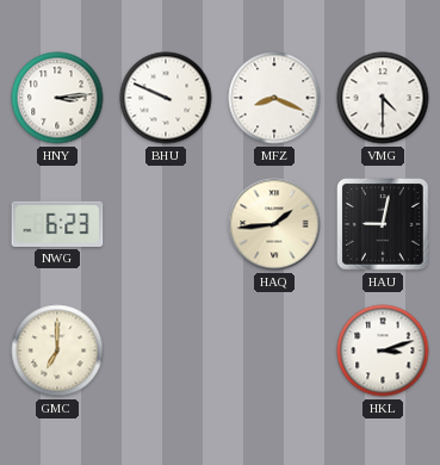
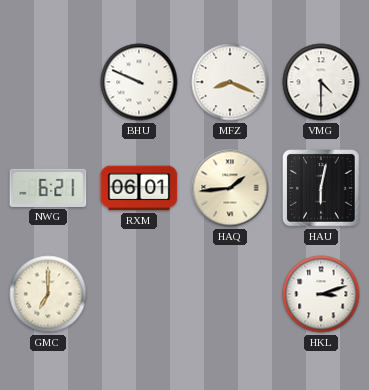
HNY: 3:14 -> none (57, 98)
NWG: 6:23 -> 6:21 (48, 188)
RXM: none -> 06:01 (139, 188)
HAU: 9:02 -> 6:02 (321, 188)
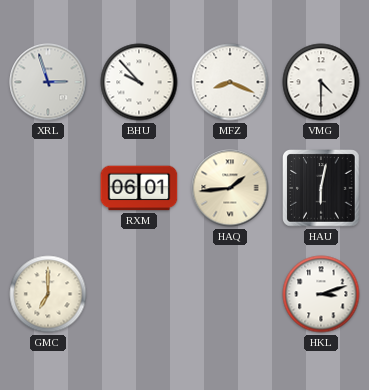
XRL: none -> 2:57 (48, 82)
BHU: 9:49 -> 9:53 (139, 82)
NWG: 6:21 -> none (48, 188)
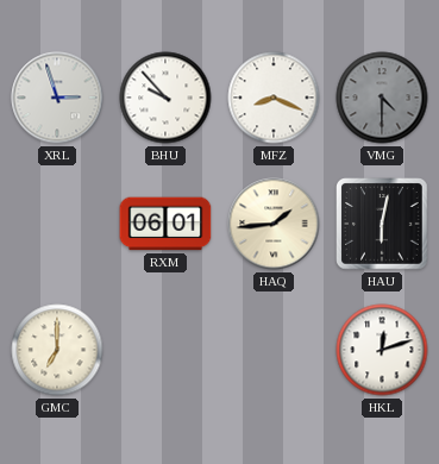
VMG dial: white -> grey (382, 98)
HKL: 3:12 -> 12:12 (382, 350)
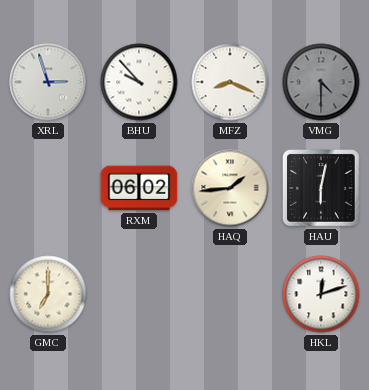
RXM: 06:01 -> 06:02 (139, 188)
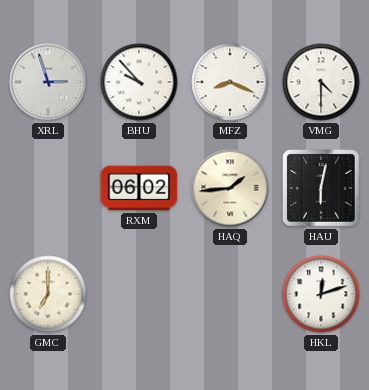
VMG dial: grey -> white (321, 82)
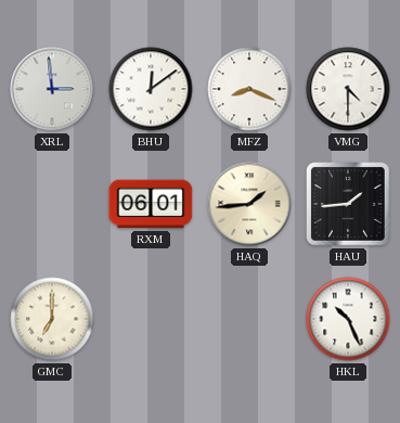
XRL: 2:57 -> 2:59 (52, 89)
BHU: 9:53 -> 12:09 (151, 89)
RXM: 06:02 -> 06:01 (151, 204)
HAU: 6:02 -> 1:44 (348, 204)
HKL: 12:12 -> 10:26 (348, 319)
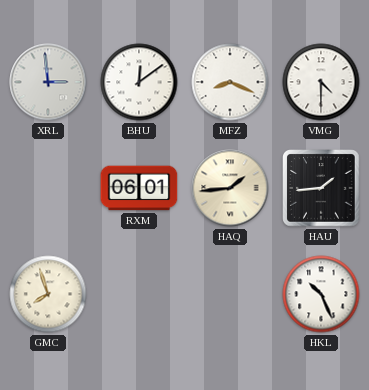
GMC: 7:00 -> 7:57 (48, 294)
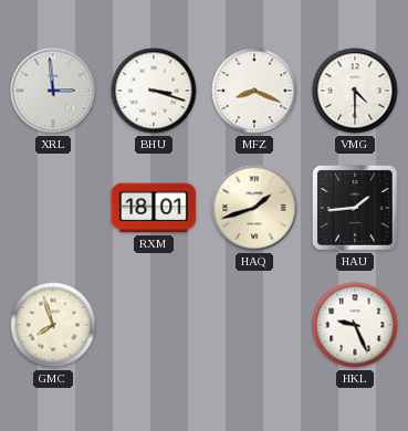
BHU: 12:09 -> 3:18 (154, 91)
RXM: 06:01 -> 18:01 (154, 208)
HAQ: 1:44 -> 1:42 (254, 208)
HKL: 10:26 -> 9:26 (355, 325)
